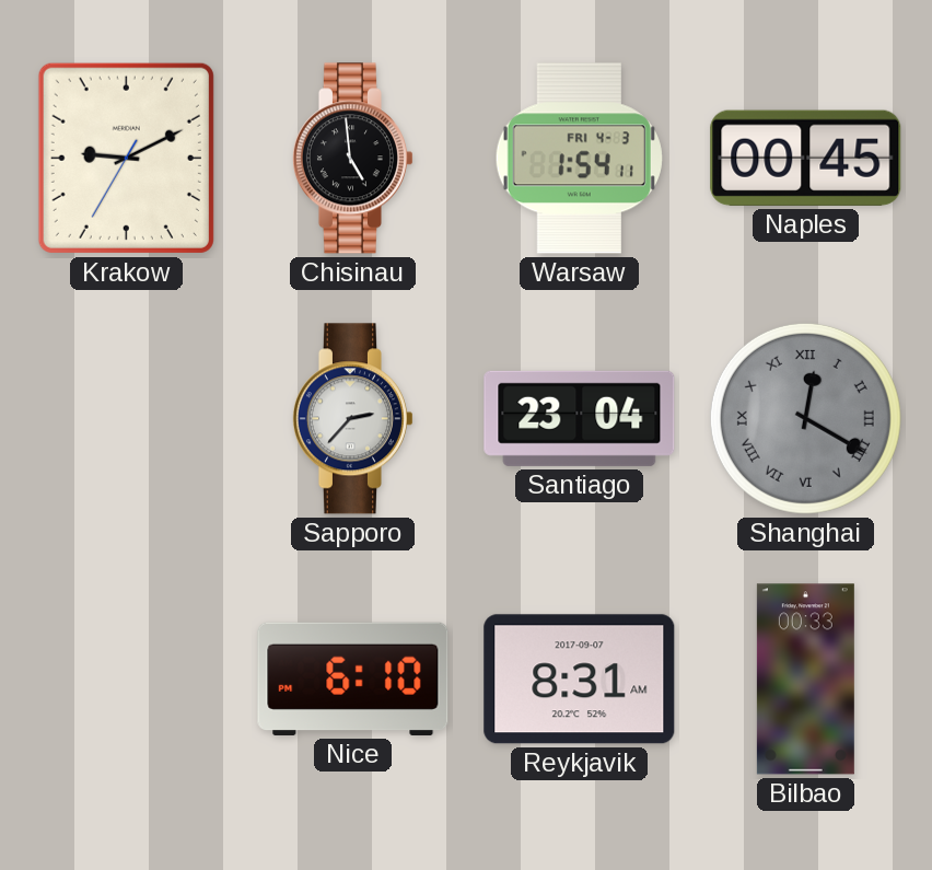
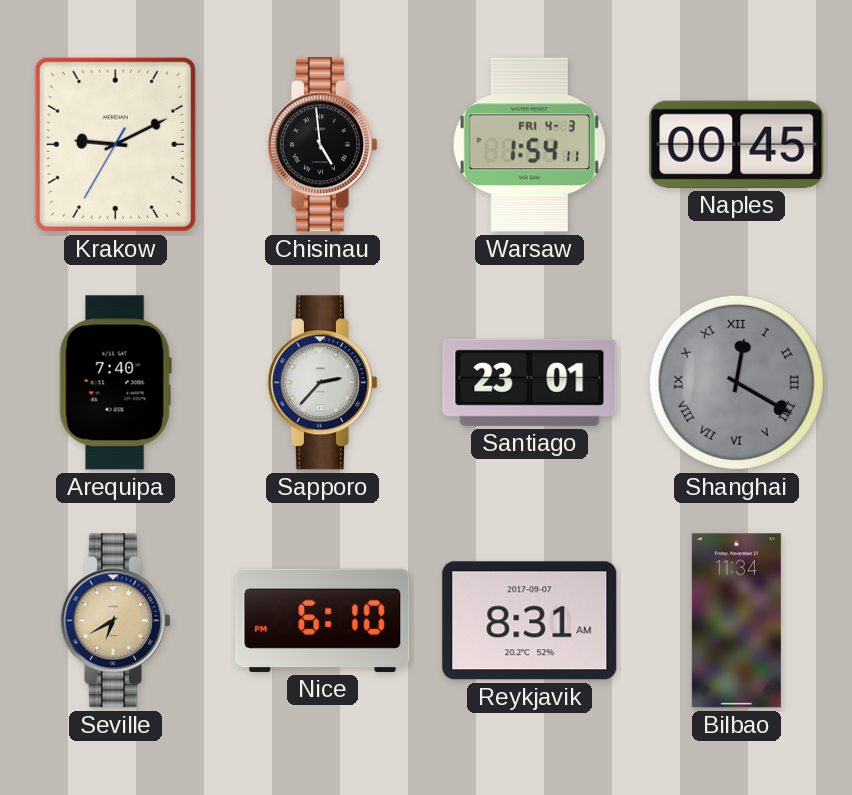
Arequipa: none -> 7:40 (115, 383)
Santiago: 23:04 -> 23:01 (530, 382)
Seville: none -> 6:40 (115, 621)
Bilbao: 00:33 -> 11:34 (736, 621)
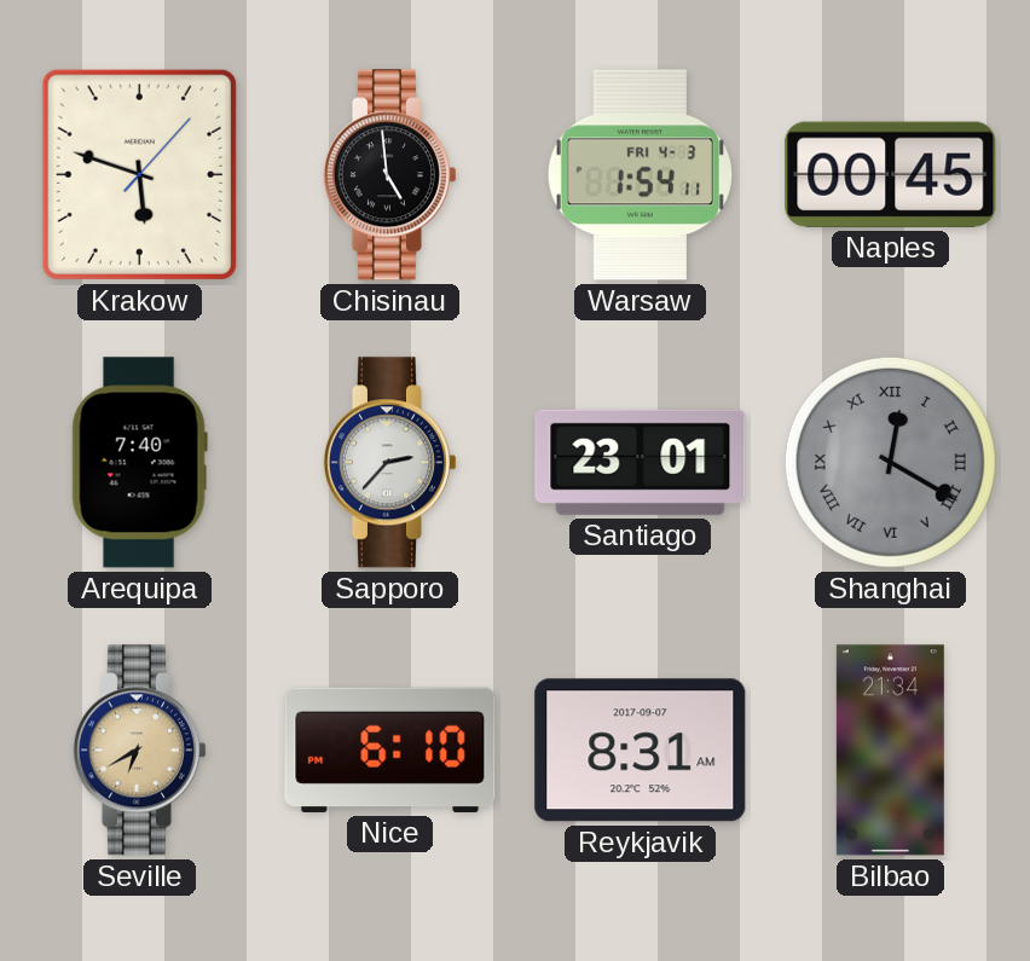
Krakow: 9:10 -> 5:48 (139, 174)
Bilbao: 11:34 -> 21:34 (890, 751)
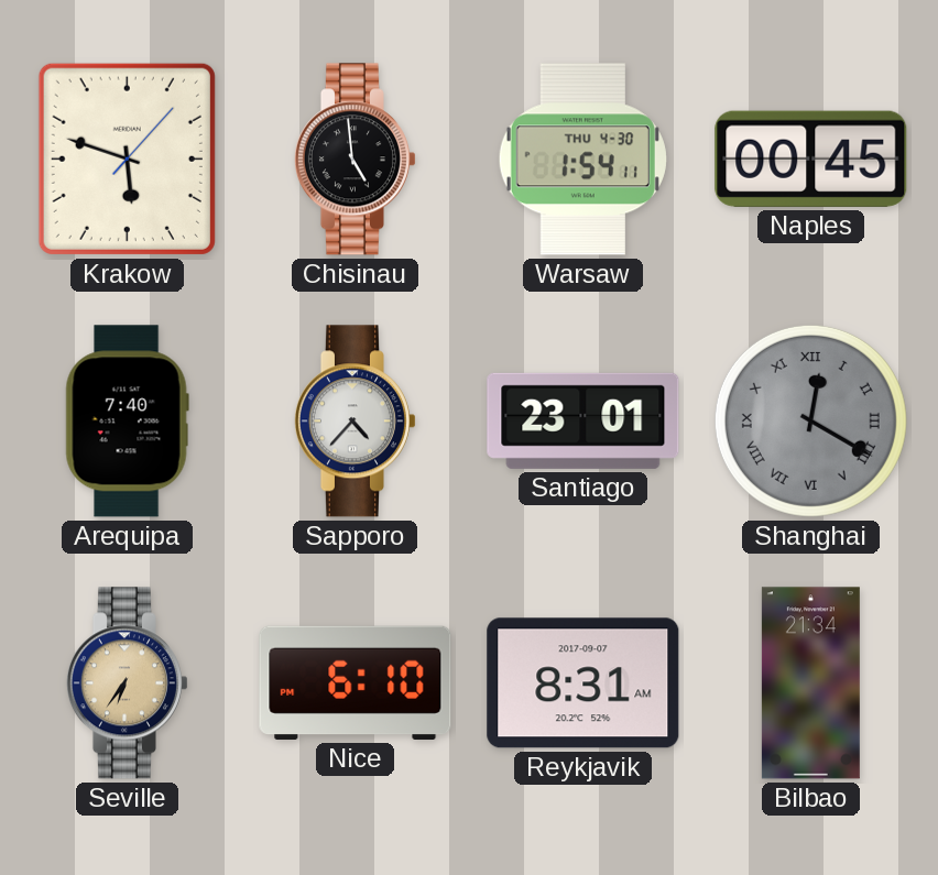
Warsaw date: FRI 4-3 -> THU 4-30 (582, 160)
Sapporo: 2:37 -> 4:37 (355, 422)
Seville: 6:40 -> 6:36 (127, 683)
